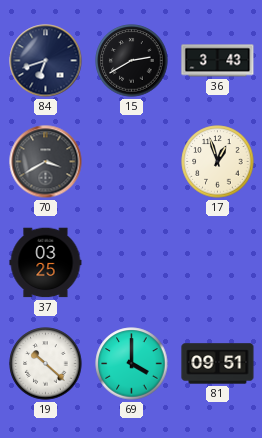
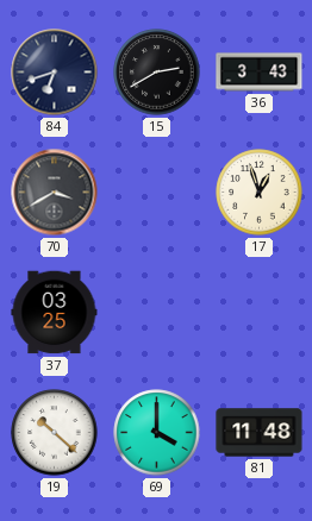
81: 09:51 -> 11:48 (260, 433)
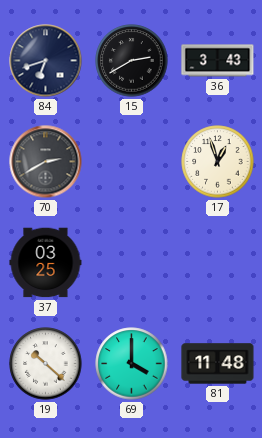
70: 3:40 -> 2:40 (46, 162)
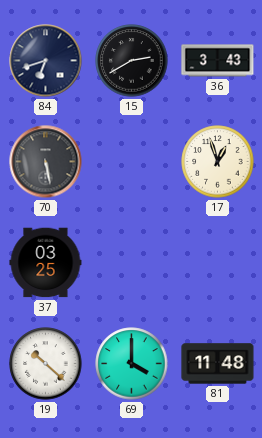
70: 2:40 -> 5:28 (46, 162)
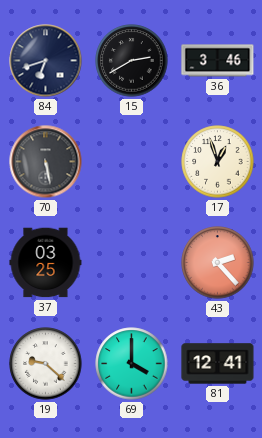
36: 3:43 -> 3:46 (218, 61)
43: none -> 2:23 (218, 263)
19: 10:22 -> 9:22 (46, 364)
81: 11:48 -> 12:41 (218, 364)
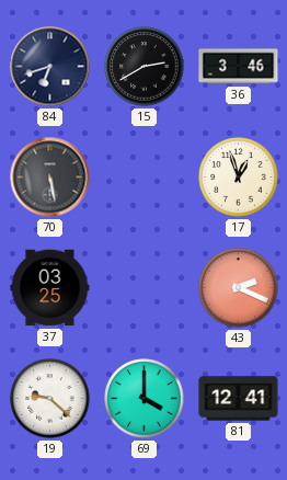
43: 2:23 -> 2:19 (239, 288)
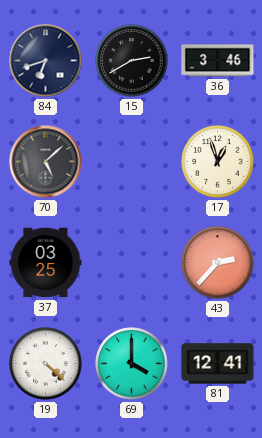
70: 5:28 -> 5:08 (46, 162)
43: 2:19 -> 2:37 (218, 263)
19: 9:22 -> 4:22 (46, 364)
